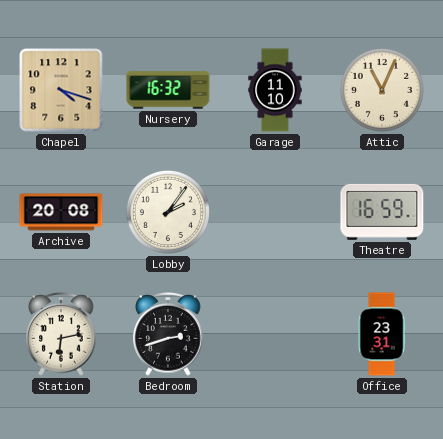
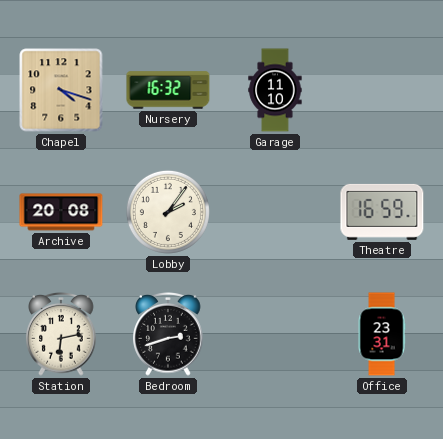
Attic: 11:04 -> none (382, 90)
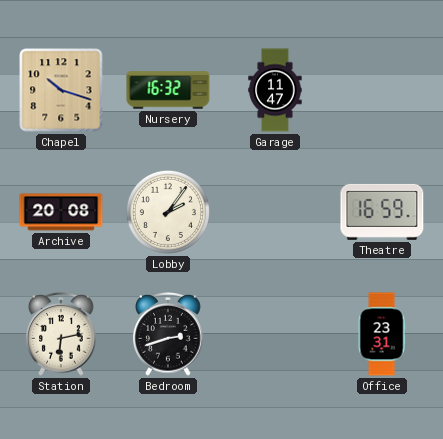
Chapel: 4:18 -> 10:18 (61, 90)
Garage: 11:10 -> 11:47 (275, 90)
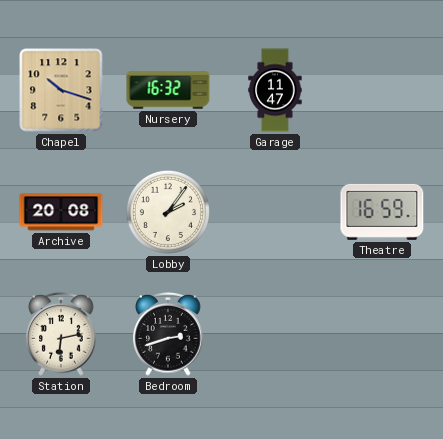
Office: 23:31 -> none (382, 334)
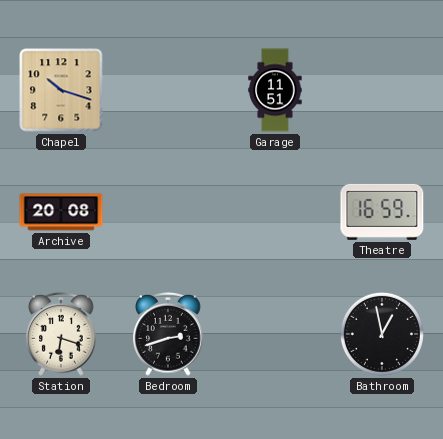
Nursery: 16:32 -> none (168, 90)
Garage: 11:47 -> 11:51 (275, 90)
Lobby: 2:06 -> none (168, 212)
Station: 6:13 -> 6:18 (61, 335)
Bathroom: none -> 12:58 (382, 334)
